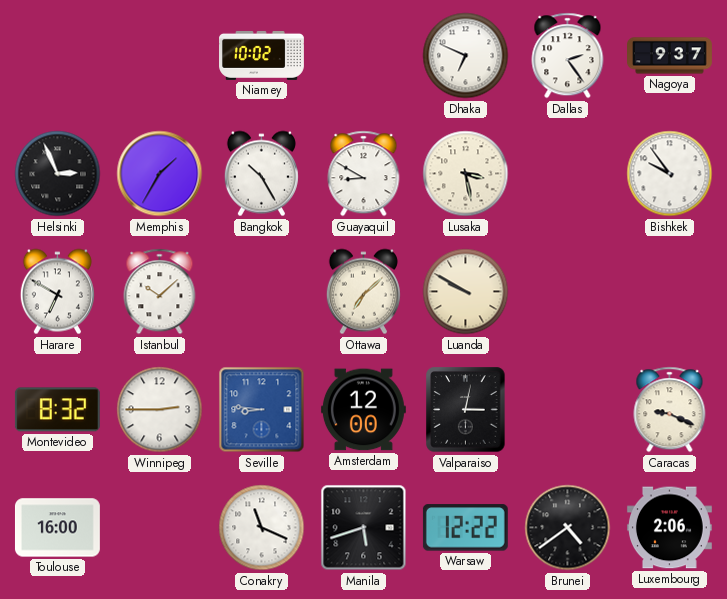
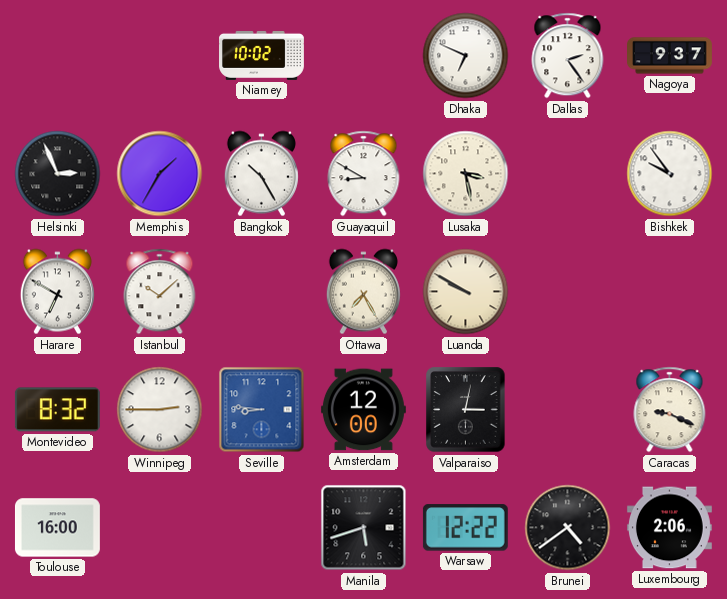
Ottawa: 7:08 -> 7:25 (363, 292)
Conakry: 11:19 -> none (262, 528)
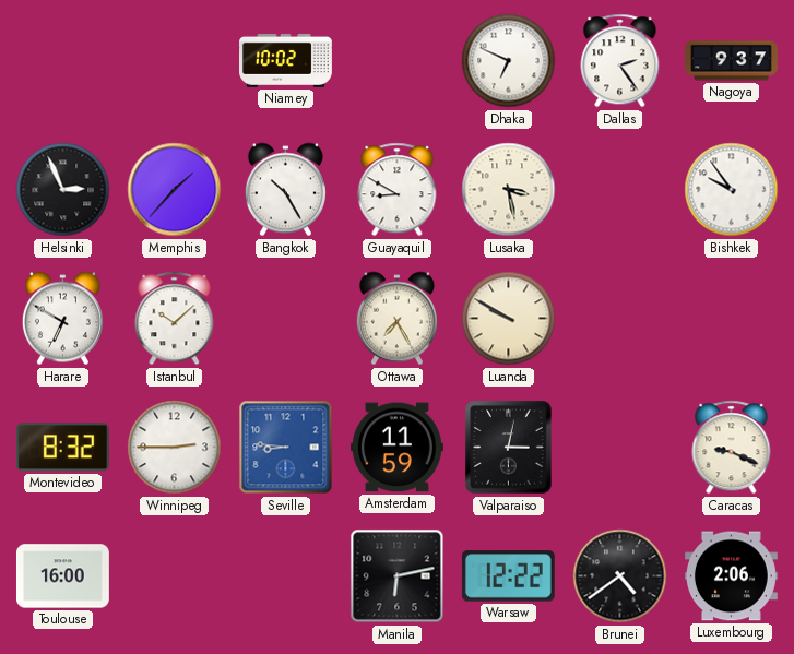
Memphis: 1:35 -> 1:37 (175, 190)
Amsterdam: 12:00 -> 11:59 (396, 448)
Manila: 5:42 -> 6:13 (398, 576)
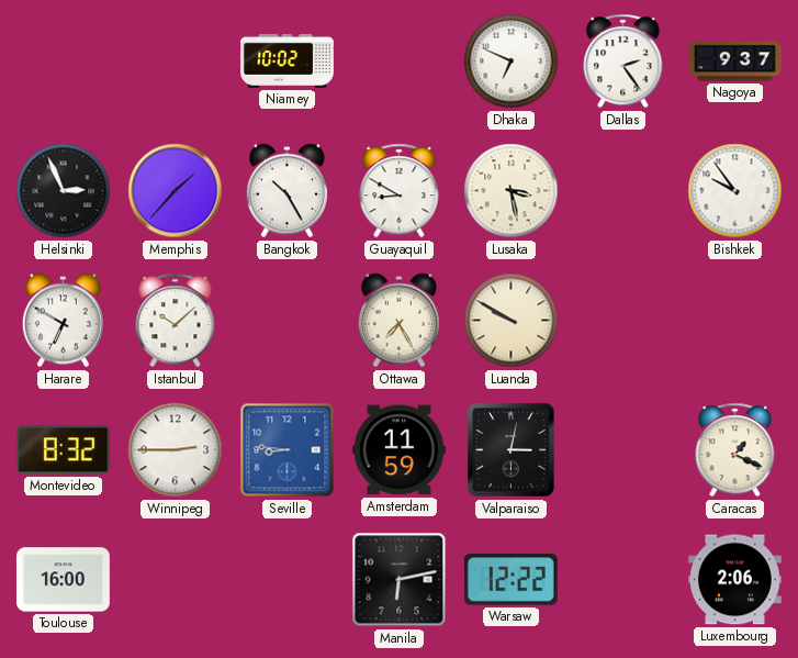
Caracas: 9:19 -> 1:19 (735, 450)
Brunei: 4:39 -> none (620, 576)
